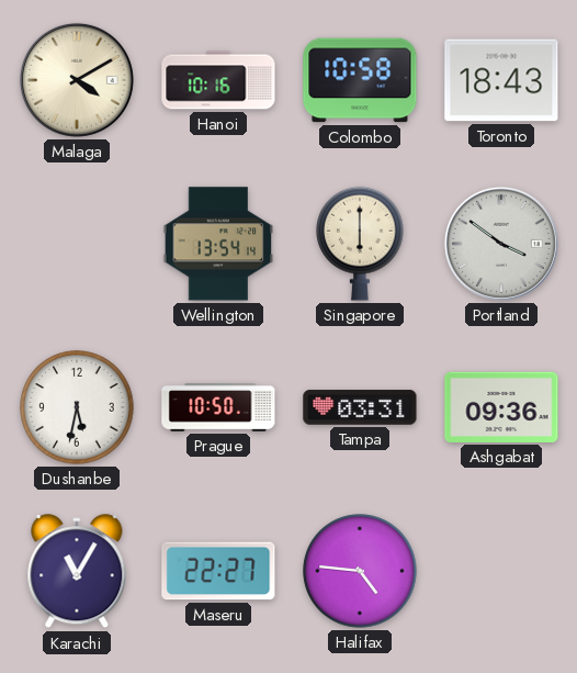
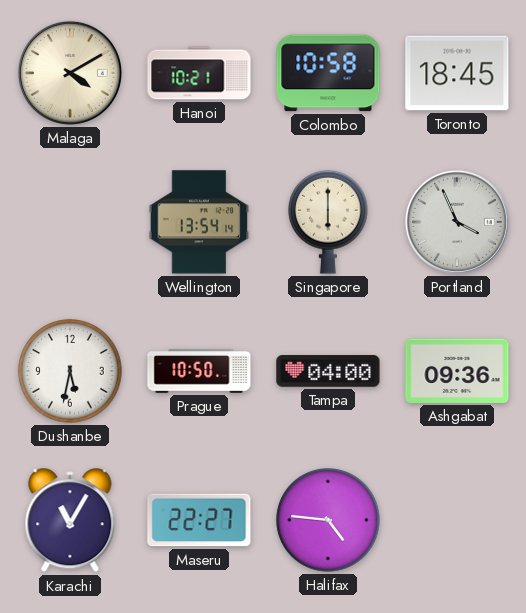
Hanoi: 10:16 -> 10:21 (199, 73)
Toronto: 18:43 -> 18:45 (457, 73)
Portland: 3:51 -> 3:56 (457, 222)
Tampa: 03:31 -> 04:00 (328, 371)
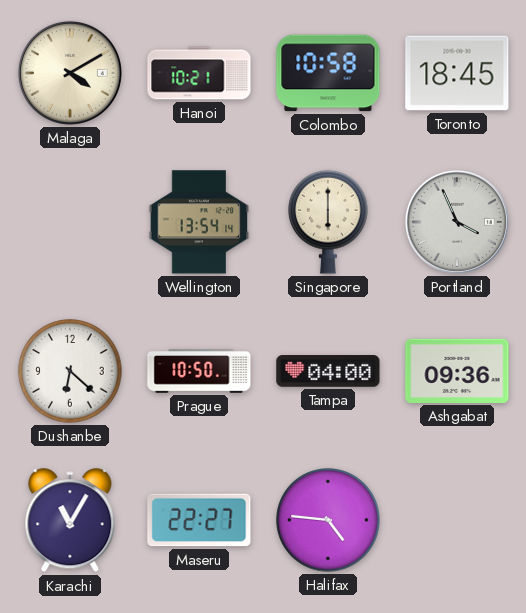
Dushanbe: 5:32 -> 6:22 (70, 371)
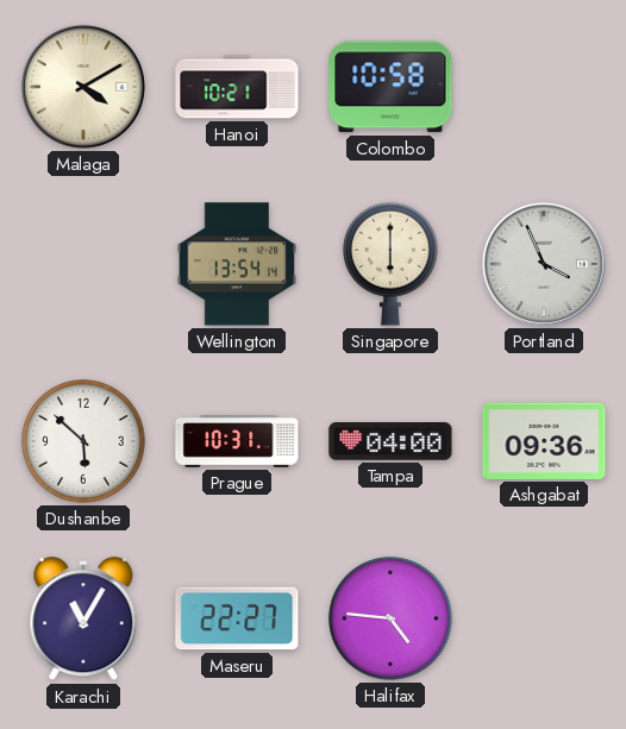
Toronto: 18:45 -> none (457, 73)
Dushanbe: 6:22 -> 5:52 (83, 441)
Prague: 10:50 -> 10:31 (237, 442)
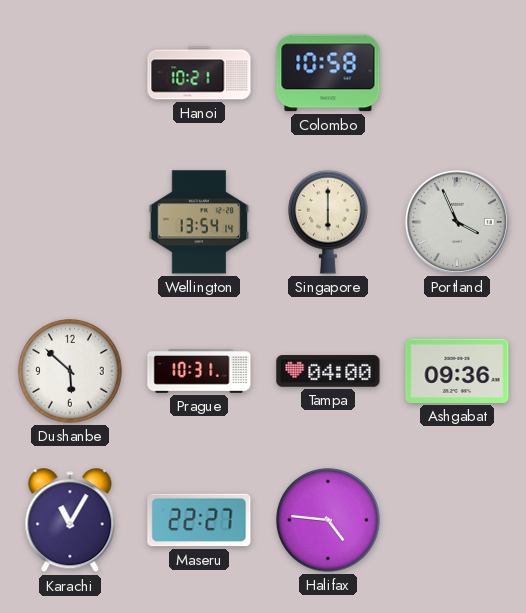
Malaga: 4:10 -> none (83, 87)
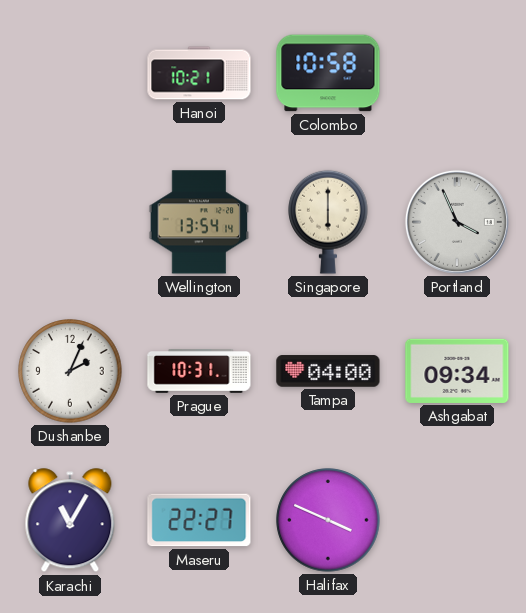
Dushanbe: 5:52 -> 2:04 (70, 371)
Ashgabat: 09:36 -> 09:34 (457, 371)
Halifax: 4:46 -> 3:49 (328, 520)
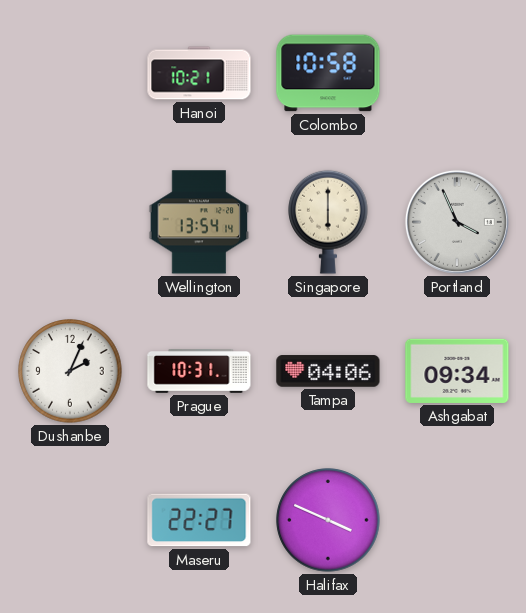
Tampa: 04:00 -> 04:06 (328, 371)
Karachi: 11:05 -> none (70, 521)
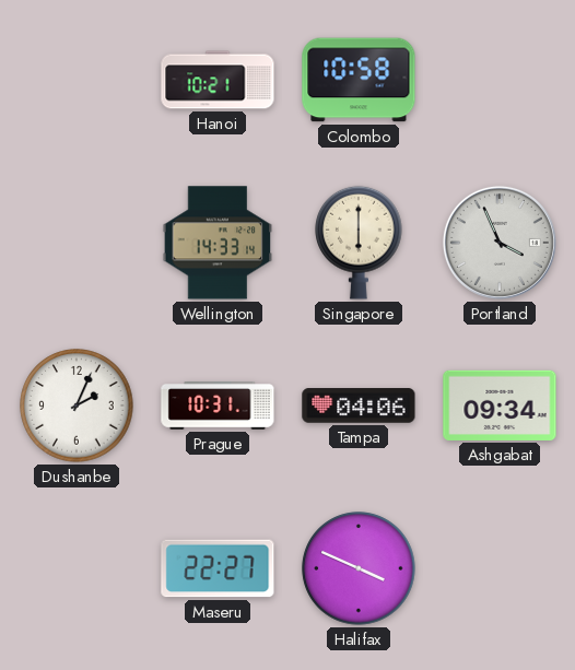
Wellington: 13:54 -> 14:33 (218, 243)
